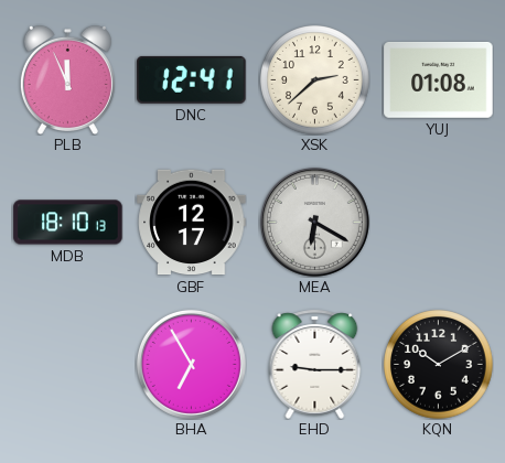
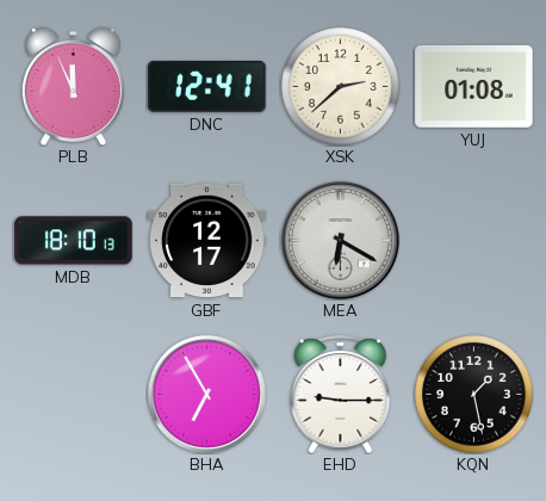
KQN: 10:10 -> 1:28 (474, 395)
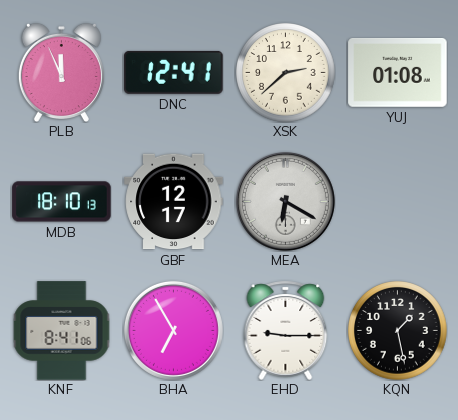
KNF: none -> 8:41 (62, 331)
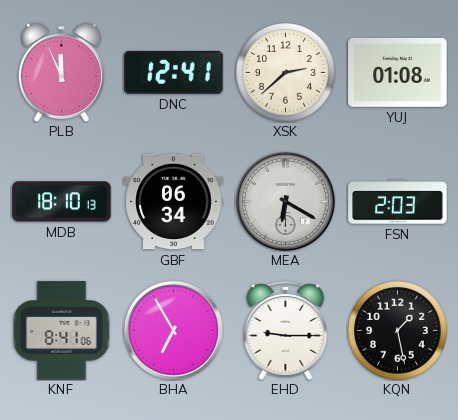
GBF: 12:17 -> 06:34 (174, 202)
FSN: none -> 2:03 (398, 202)
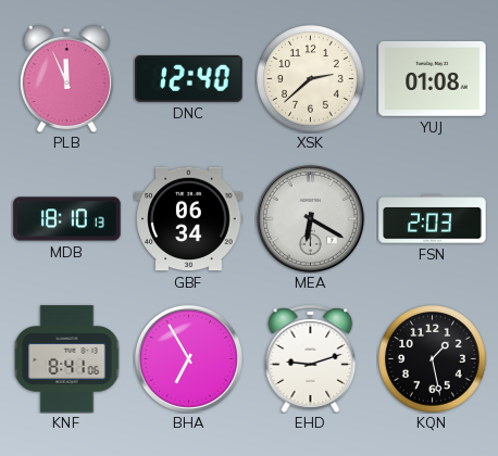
DNC: 12:41 -> 12:40 (189, 78)
EHD: 9:15 -> 9:12 (311, 358)
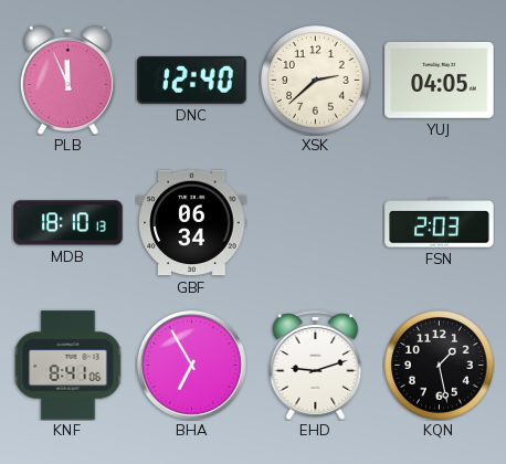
YUJ: 01:08 -> 04:05 (440, 81)
MEA: 6:20 -> none (310, 218)
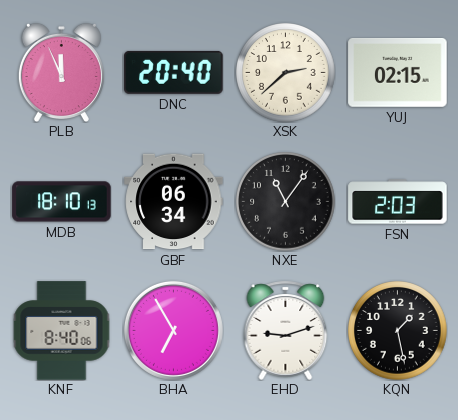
DNC: 12:40 -> 20:40 (174, 72)
YUJ: 04:05 -> 02:15 (398, 73)
NXE: none -> 11:06 (286, 202)
KNF: 8:41 -> 8:40 (62, 331)
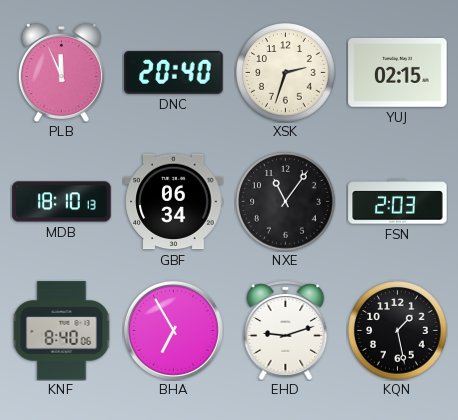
XSK: 2:38 -> 2:33 (286, 73)
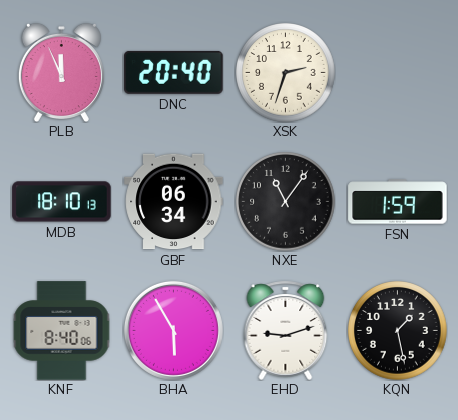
YUJ: 02:15 -> none (398, 73)
FSN: 2:03 -> 1:59 (398, 202)
BHA: 6:55 -> 5:55 (173, 330)
